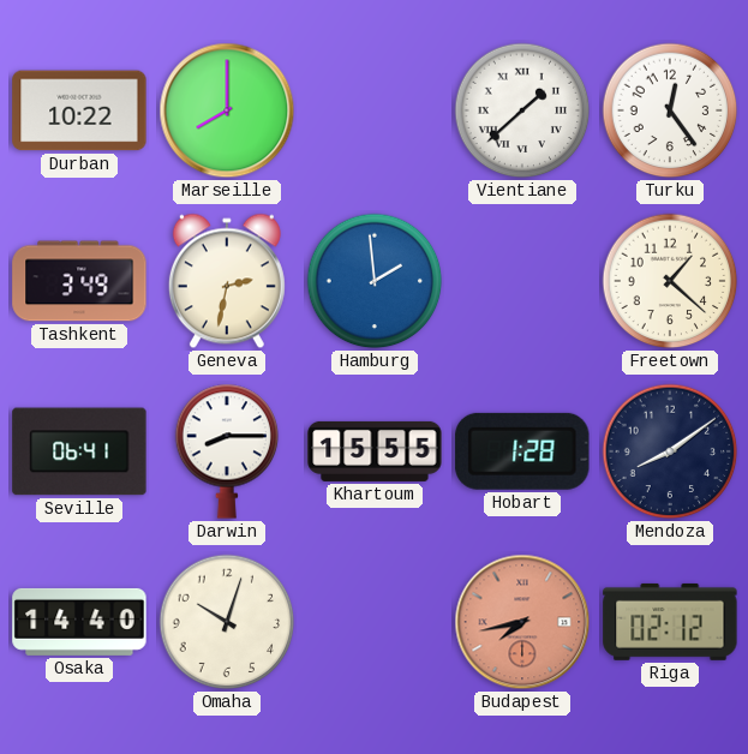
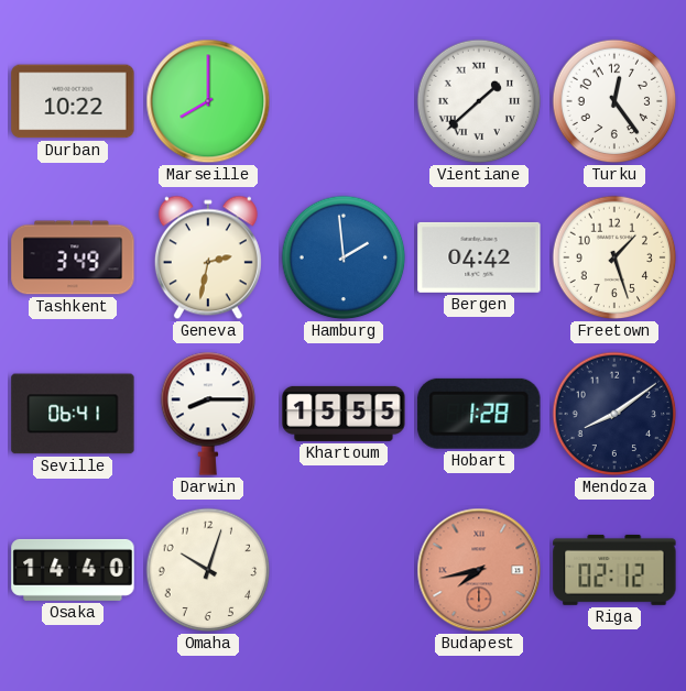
Bergen: none -> 04:42 (479, 257)
Freetown: 1:22 -> 1:27 (614, 257)
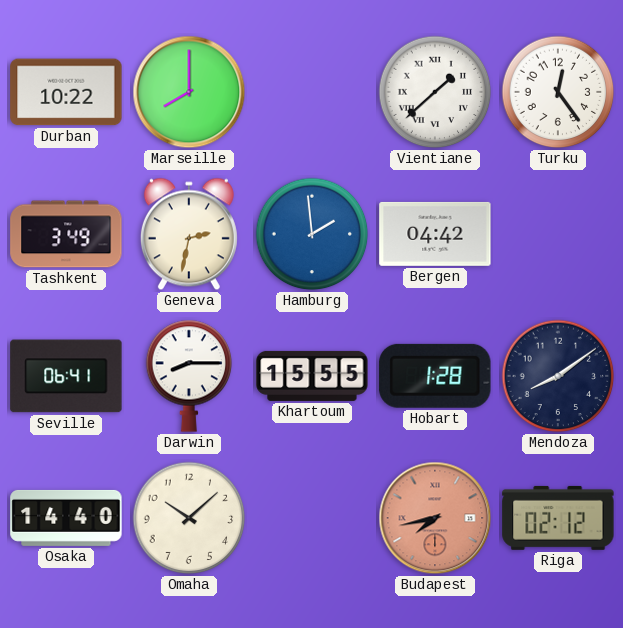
Freetown: 1:27 -> none (614, 257)
Omaha: 10:03 -> 10:08 (189, 518)
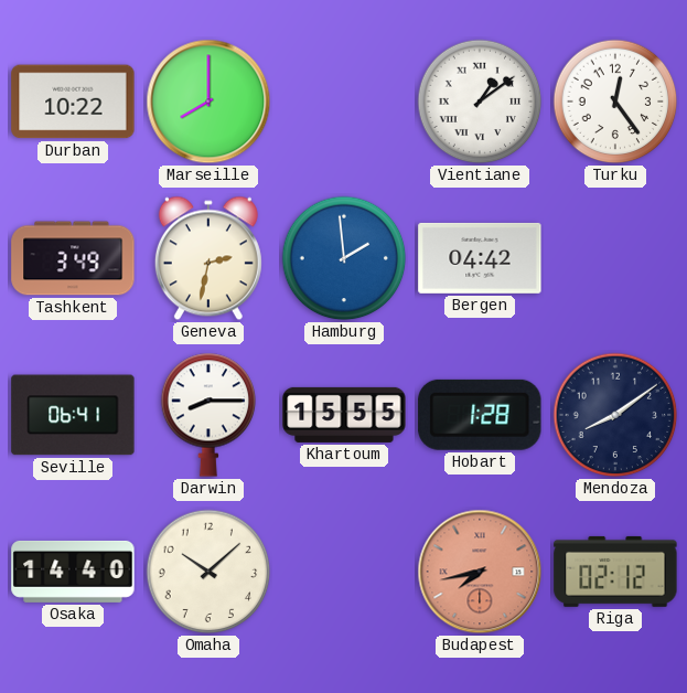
Vientiane: 1:38 -> 1:09 (480, 102)
